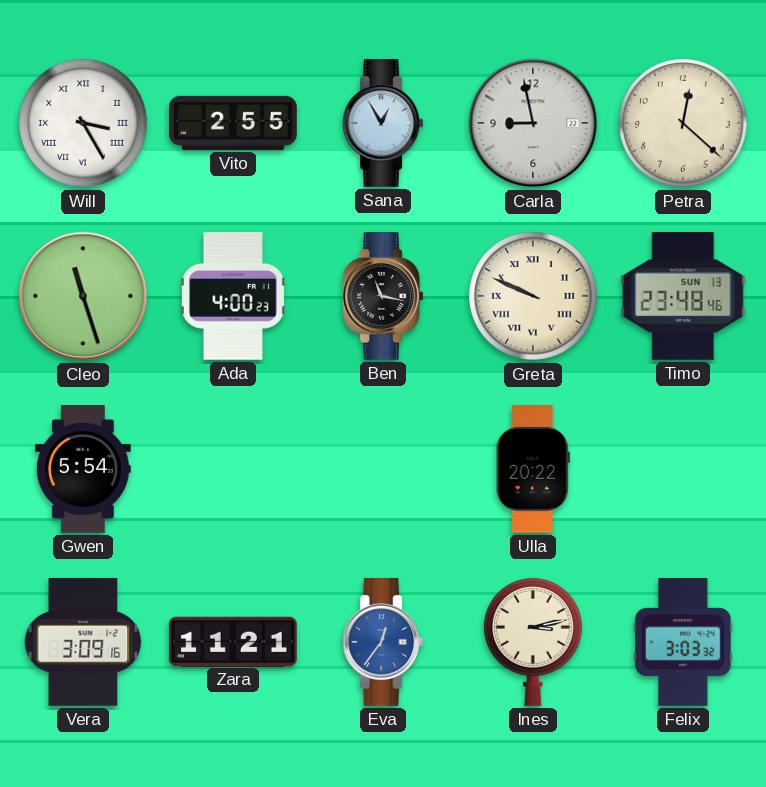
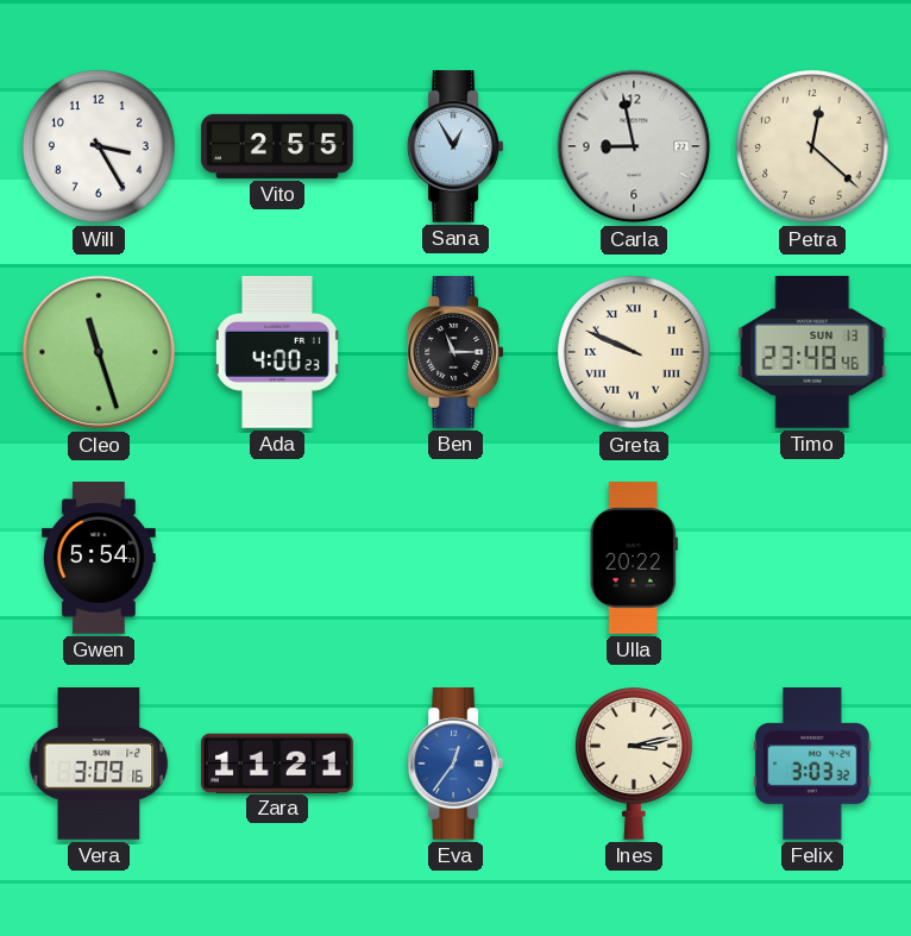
Will numerals: Roman -> Arabic (100, 147)
Ben: 11:17 -> 11:15 (455, 353)
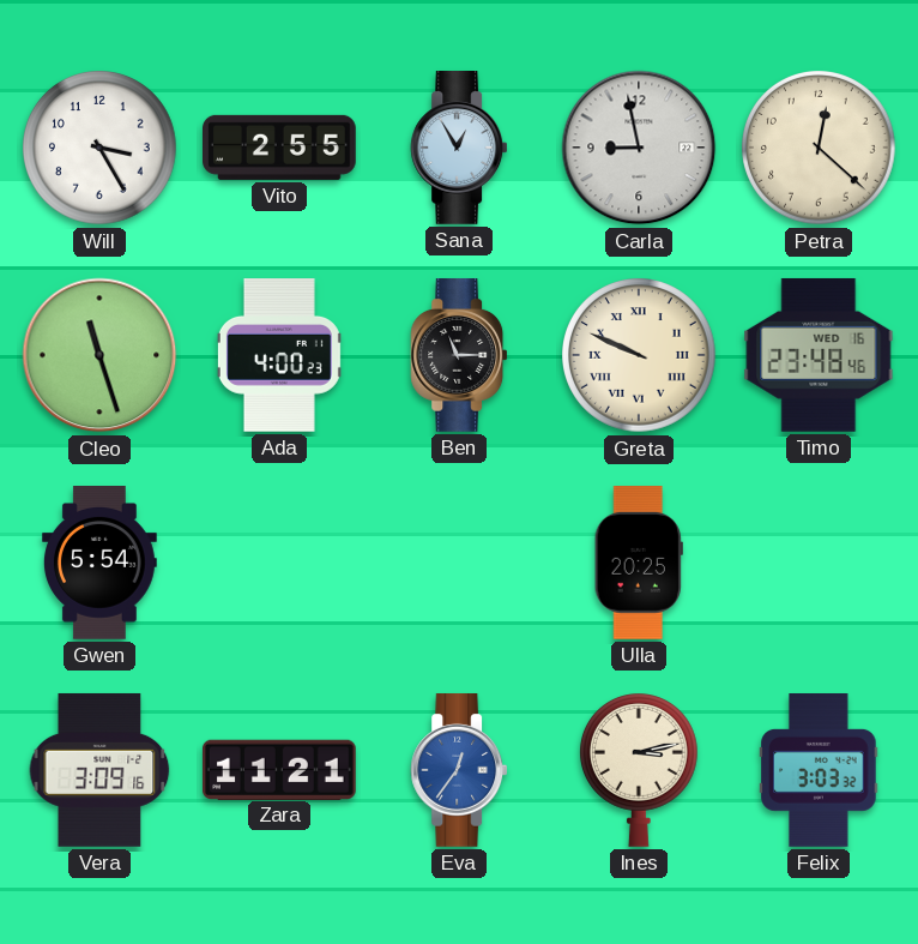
Timo date: SUN 13 -> WED 16 (819, 355)
Ulla: 20:22 -> 20:25 (639, 564)
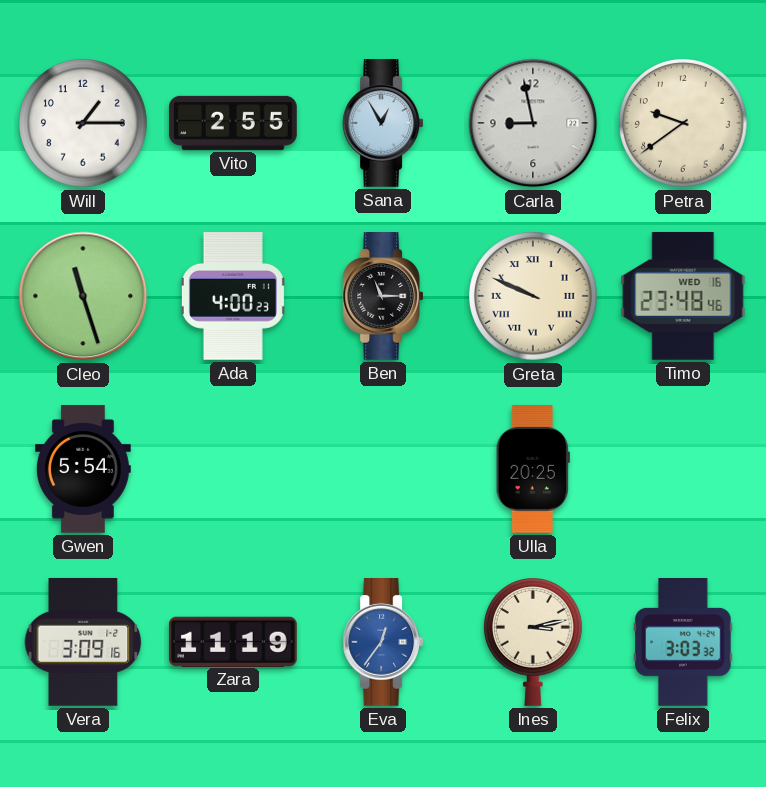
Will: 3:25 -> 1:15 (84, 124)
Petra: 12:22 -> 9:39 (684, 124)
Zara: 11:21 -> 11:19 (233, 641)
